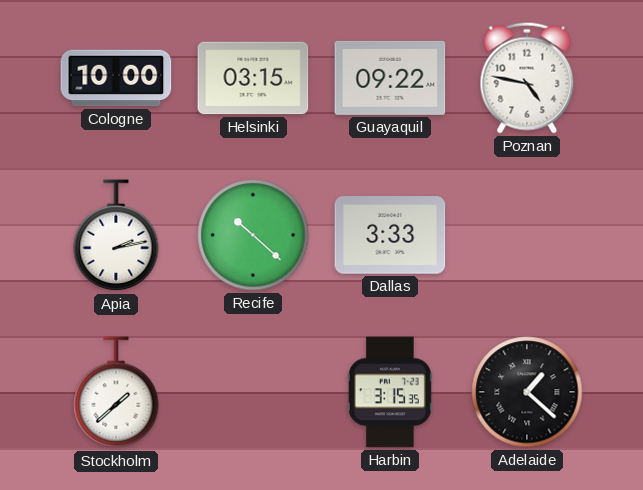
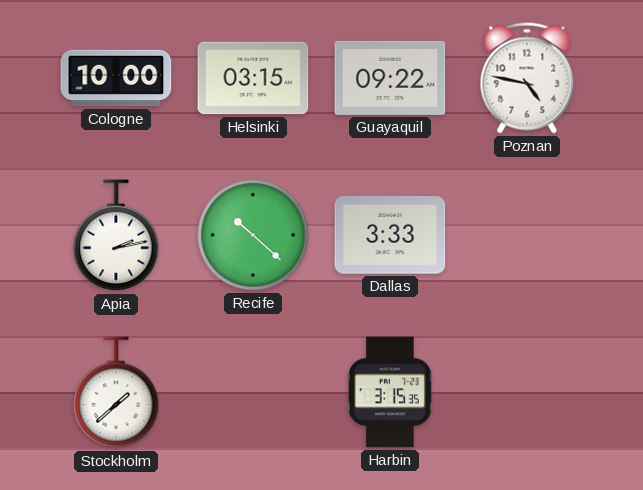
Adelaide: 1:22 -> none (527, 392)
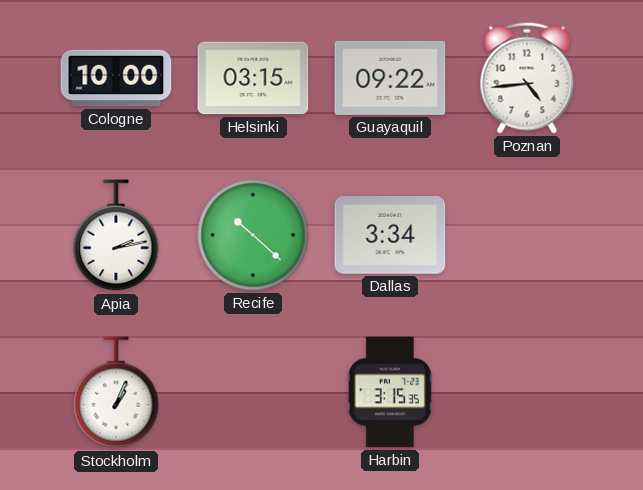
Poznan: 4:47 -> 4:44 (527, 78)
Dallas: 3:33 -> 3:34 (390, 236)
Stockholm: 1:38 -> 1:04 (116, 393)
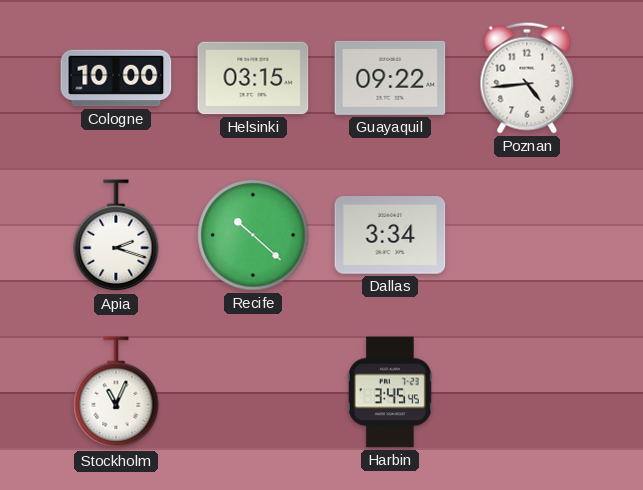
Apia: 2:13 -> 2:18 (116, 236)
Stockholm: 1:04 -> 11:04 (116, 393)
Harbin: 3:15 -> 3:45 (390, 392)
